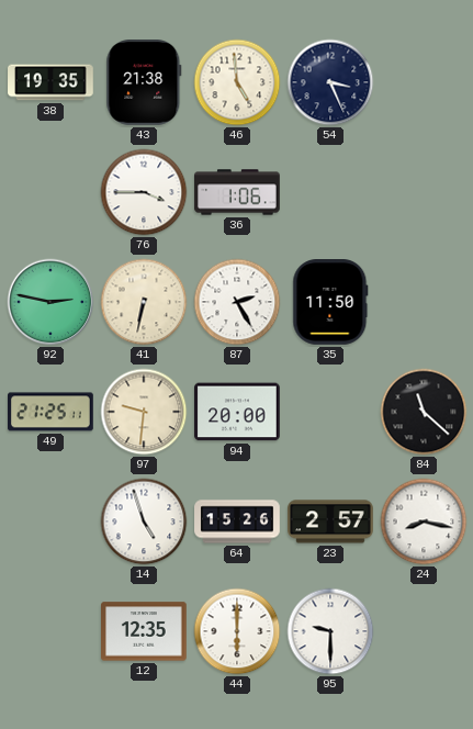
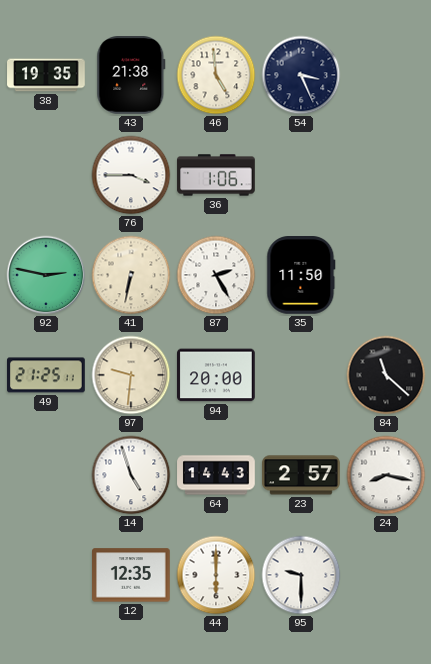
64: 15:26 -> 14:43 (216, 475)
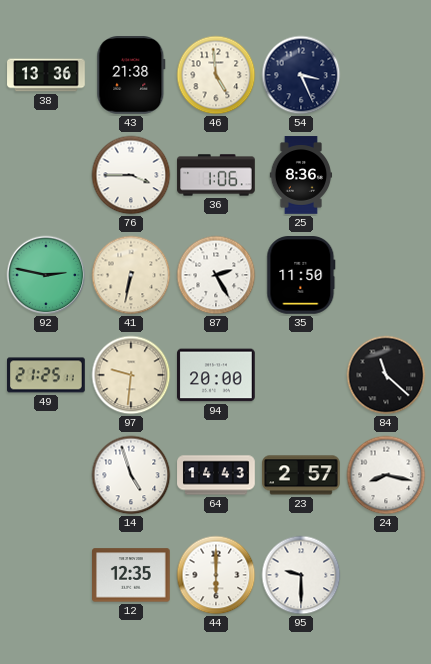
38: 19:35 -> 13:36 (46, 75)
25: none -> 8:36 (301, 175)
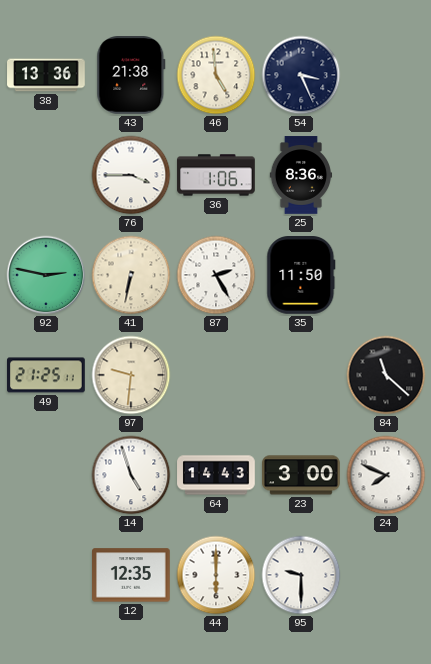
94: 20:00 -> none (217, 375)
23: 2:57 -> 3:00 (301, 475)
24: 8:17 -> 7:49 (386, 475)
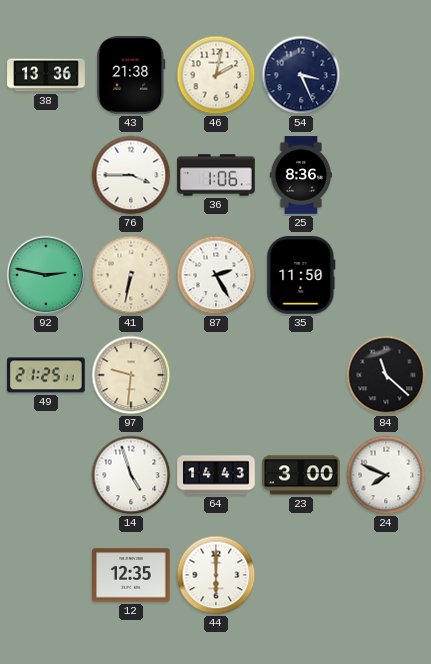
46: 4:59 -> 2:02 (216, 75)
95: 9:30 -> none (301, 575)
